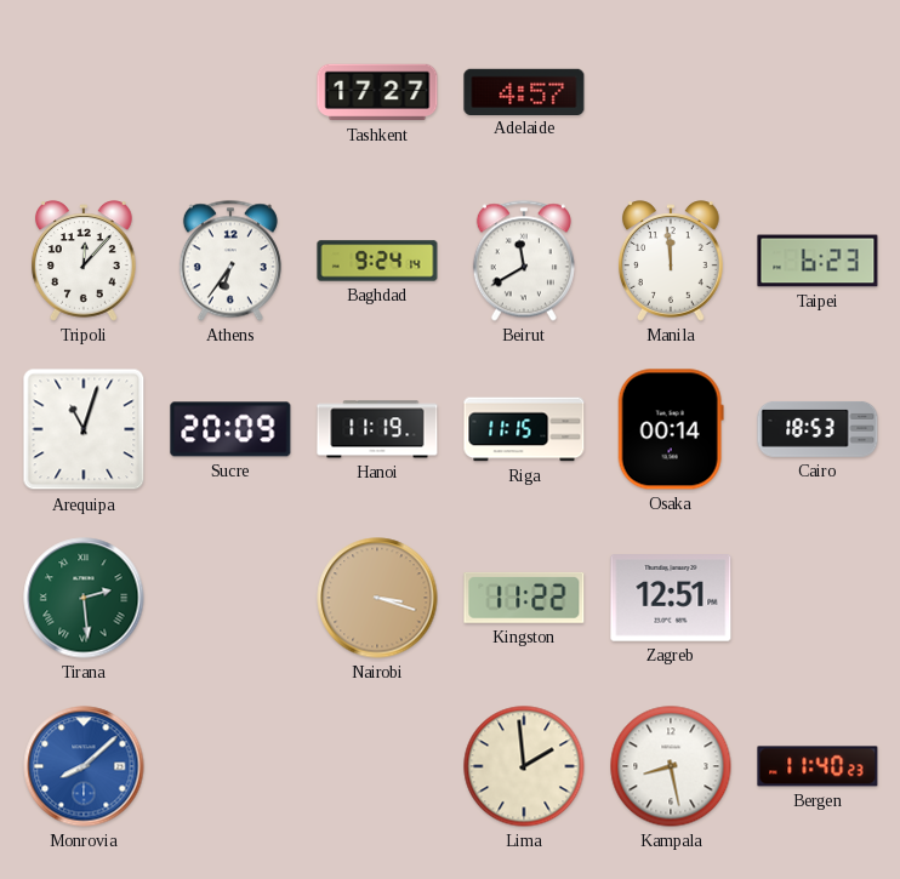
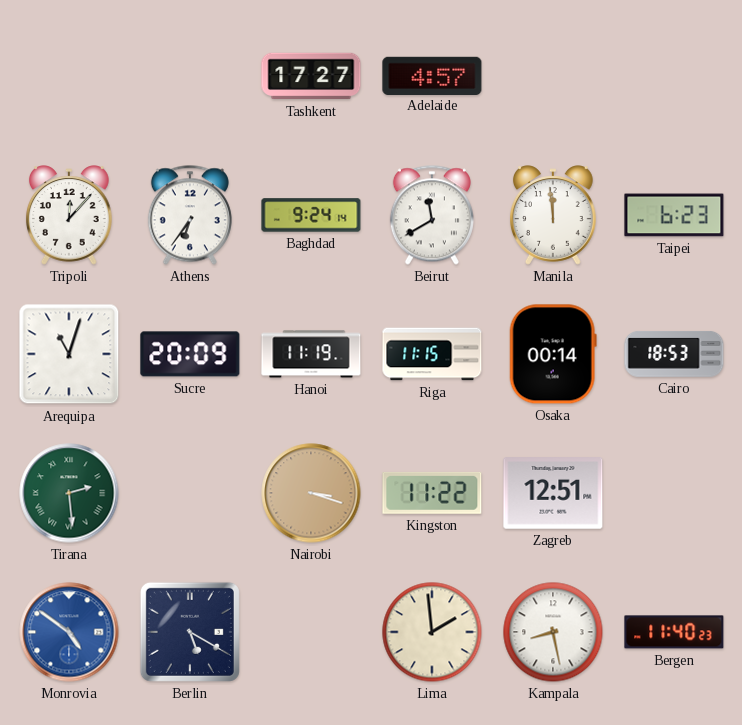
Monrovia: 8:08 -> 4:51 (69, 632)
Berlin: none -> 5:20 (190, 632)
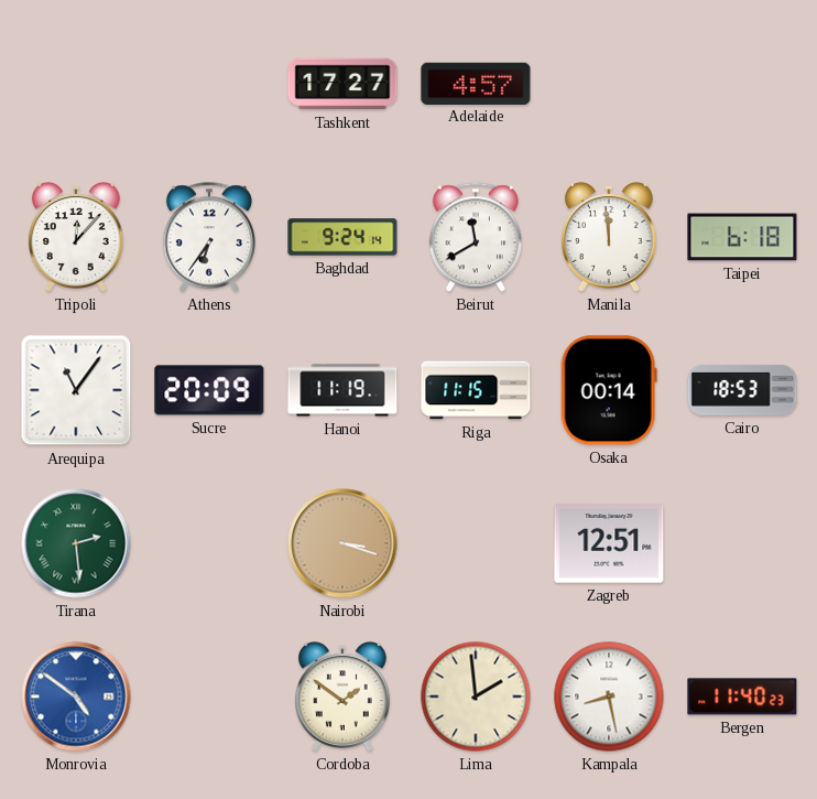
Taipei: 6:23 -> 6:18 (742, 237)
Arequipa: 11:03 -> 11:06 (76, 390)
Kingston: 11:22 -> none (432, 493)
Berlin: 5:20 -> none (190, 632)
Cordoba: none -> 1:51 (344, 697)
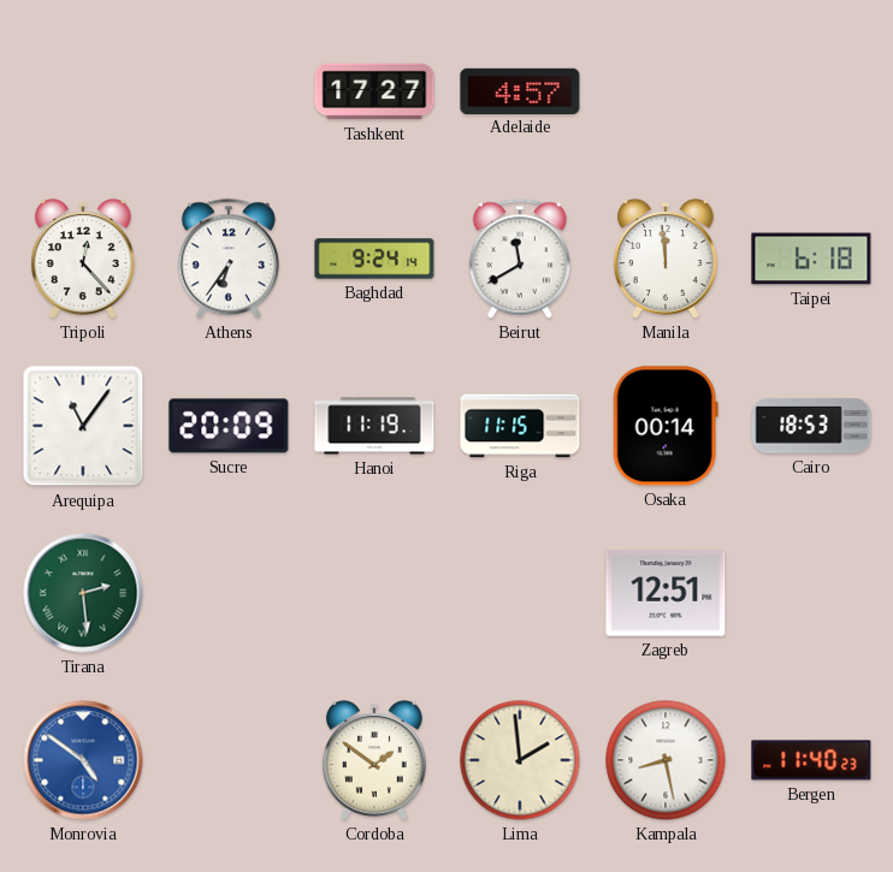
Tripoli: 12:07 -> 12:23 (84, 259)
Nairobi: 3:18 -> none (342, 543)
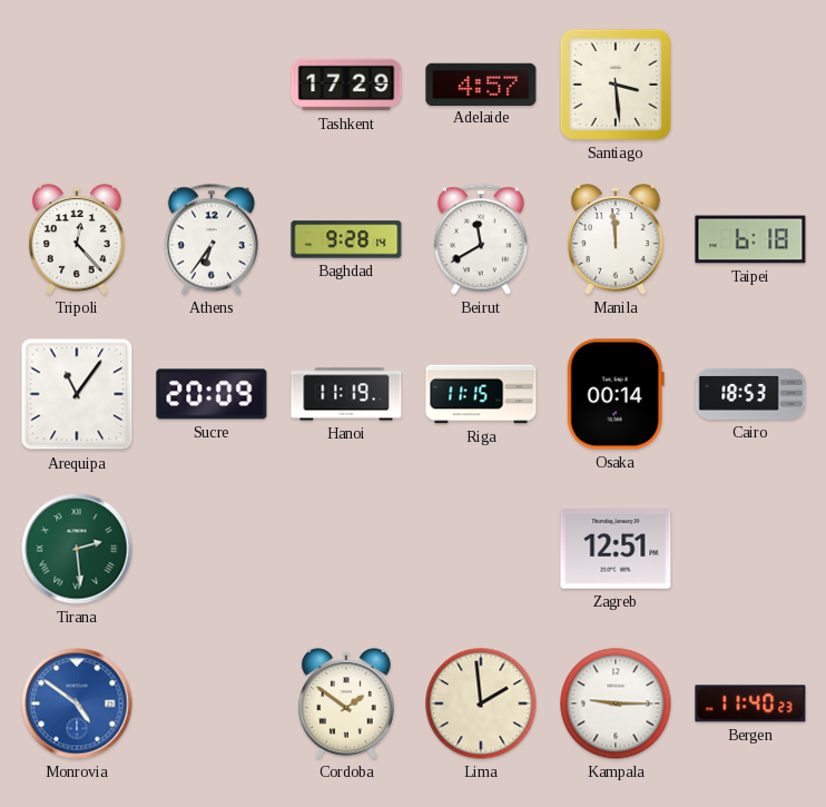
Tashkent: 17:27 -> 17:29 (346, 85)
Santiago: none -> 3:29 (616, 85)
Baghdad: 9:24 -> 9:28 (346, 239)
Kampala: 8:28 -> 9:15 (616, 703)
